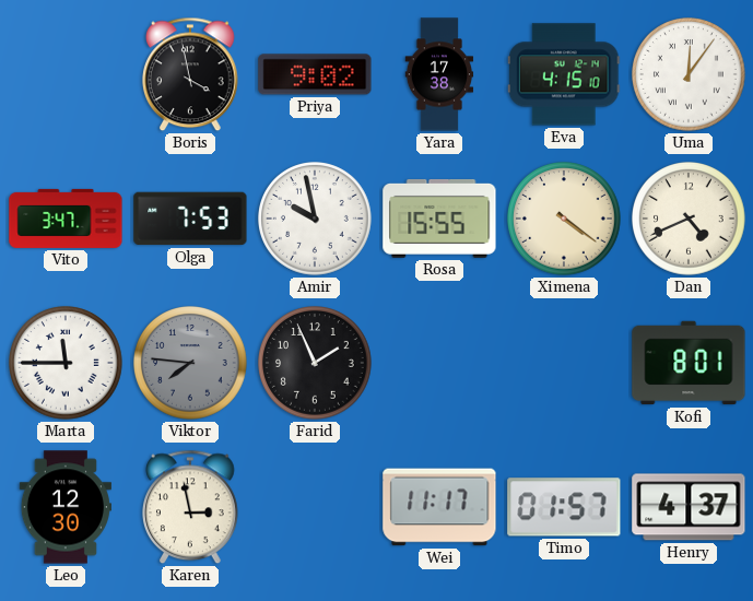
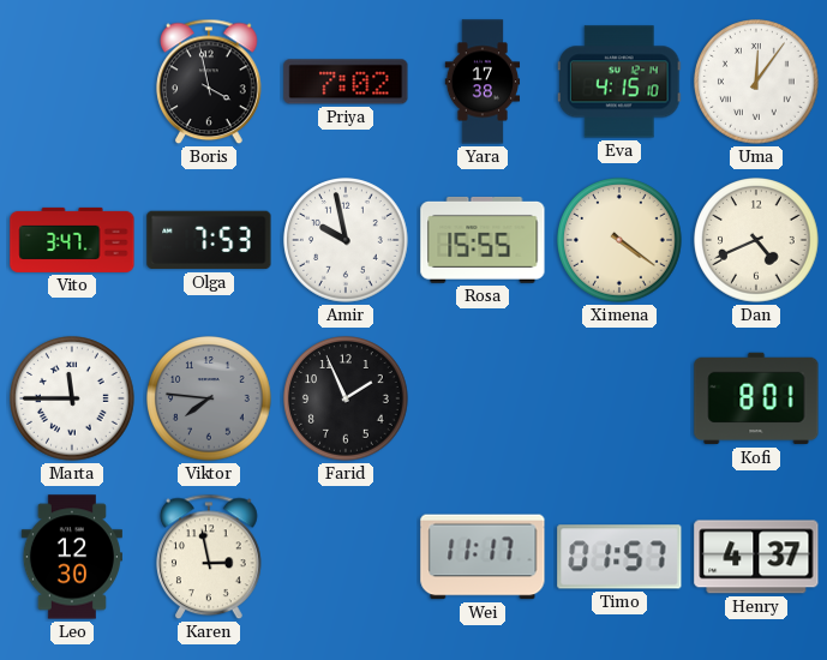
Priya: 9:02 -> 7:02 (346, 82)
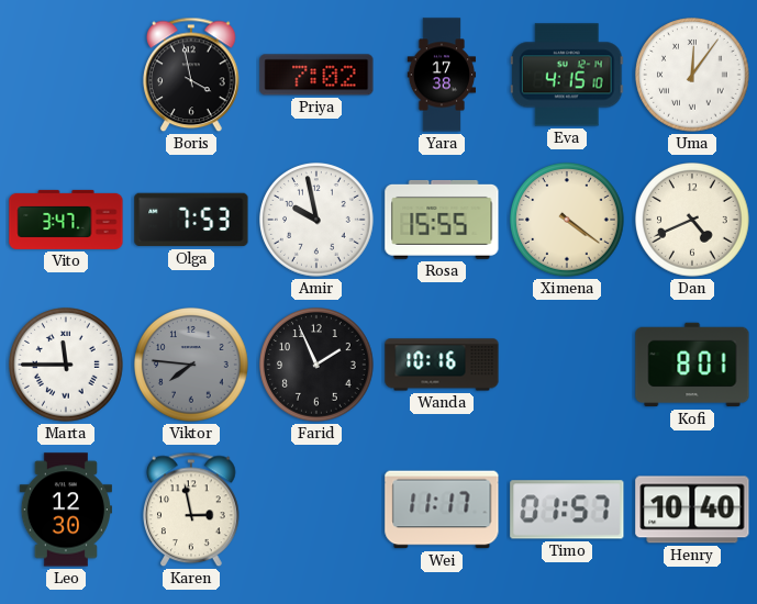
Wanda: none -> 10:16 (442, 365)
Henry: 4:37 -> 10:40 (692, 510)
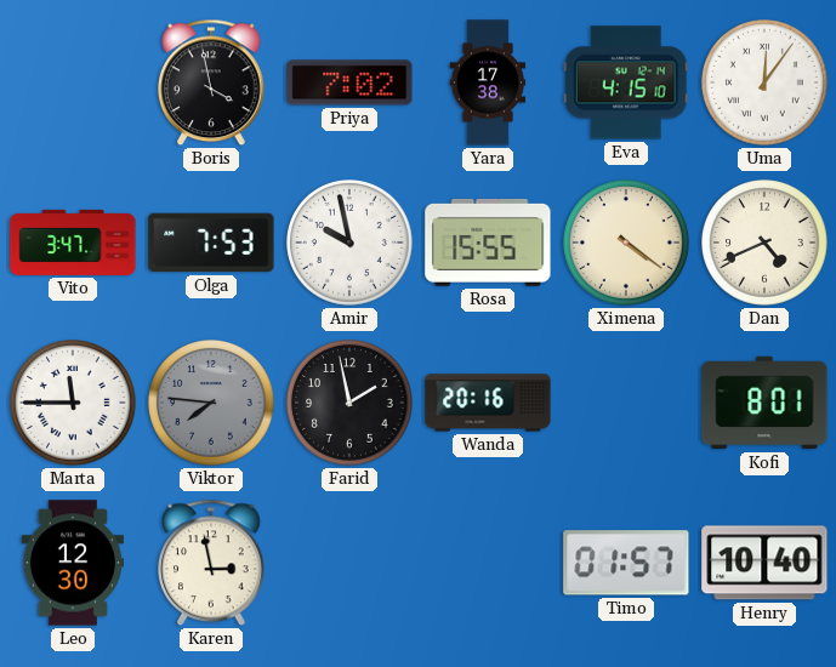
Farid: 1:56 -> 1:58 (351, 404)
Wanda: 10:16 -> 20:16 (488, 403)
Wei: 11:17 -> none (442, 510)
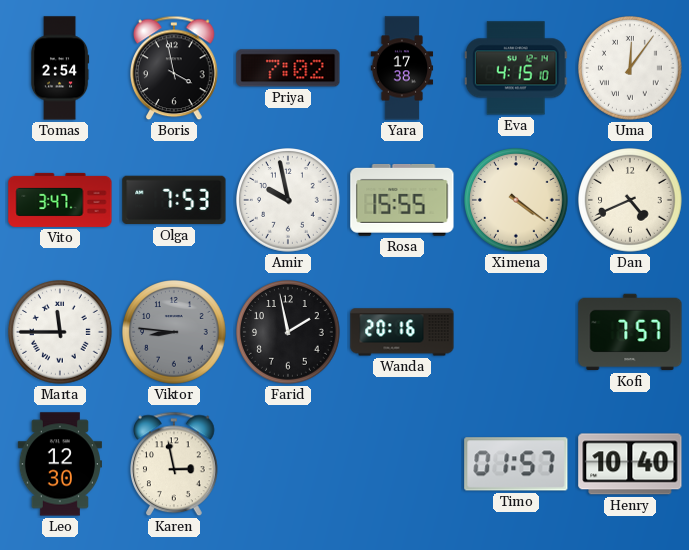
Tomas: none -> 2:54 (60, 68)
Viktor: 7:46 -> 8:46 (175, 333)
Kofi: 8:01 -> 7:57 (630, 332)
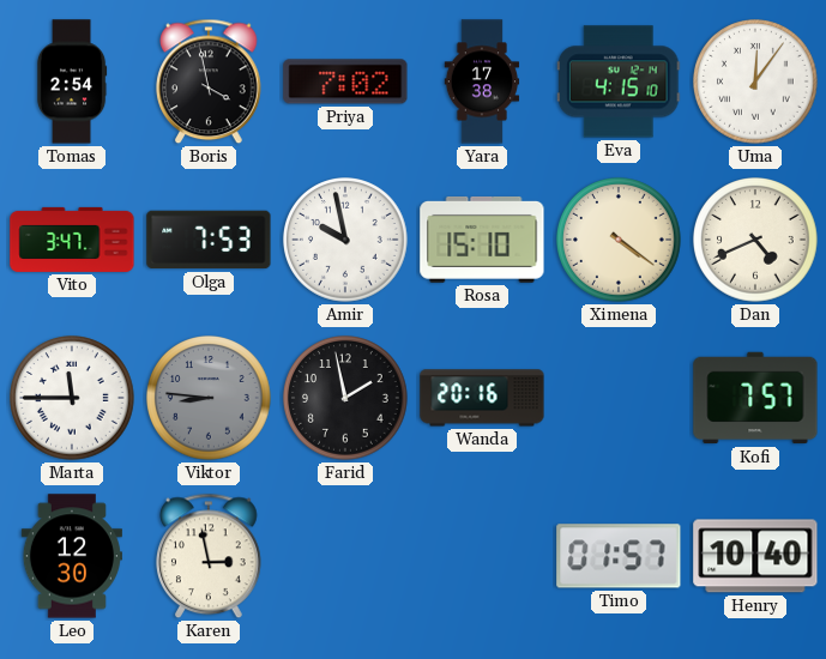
Rosa: 15:55 -> 15:10 (482, 240)
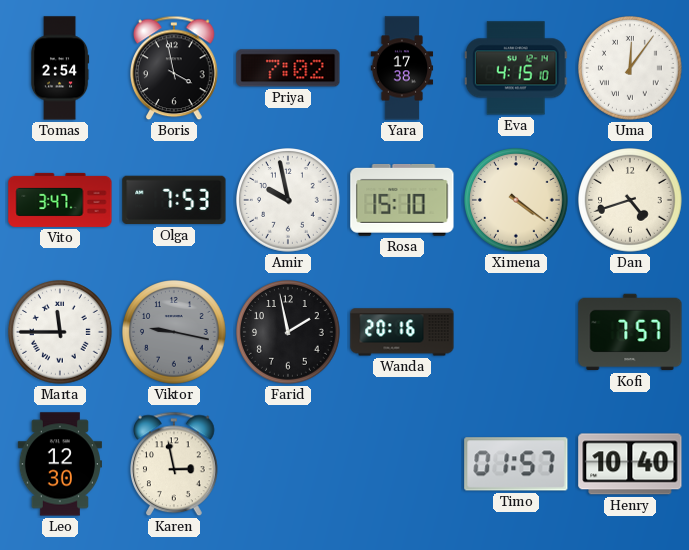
Dan: 4:41 -> 4:42 (631, 201)
Viktor: 8:46 -> 9:17 (175, 333)
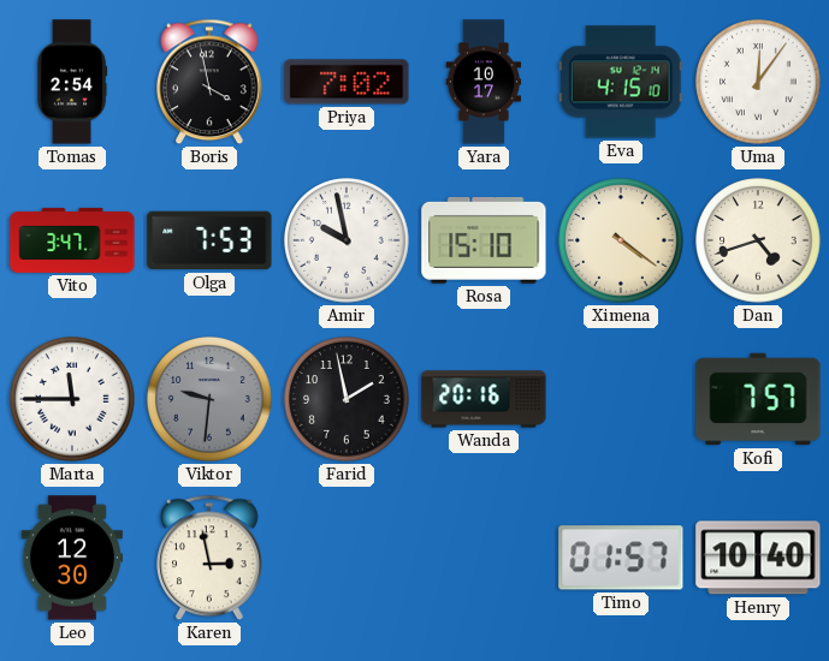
Yara: 17:38 -> 10:17 (484, 82)
Viktor: 9:17 -> 9:31 (211, 400)
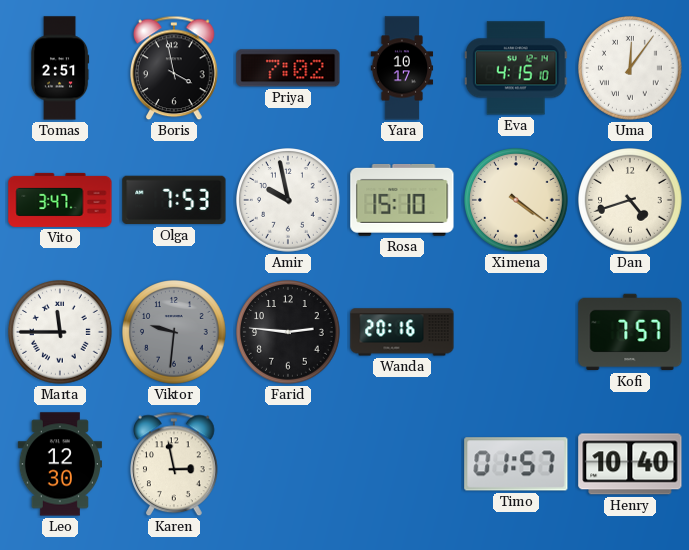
Tomas: 2:54 -> 2:51 (60, 68)
Farid: 1:58 -> 2:46 (289, 333)
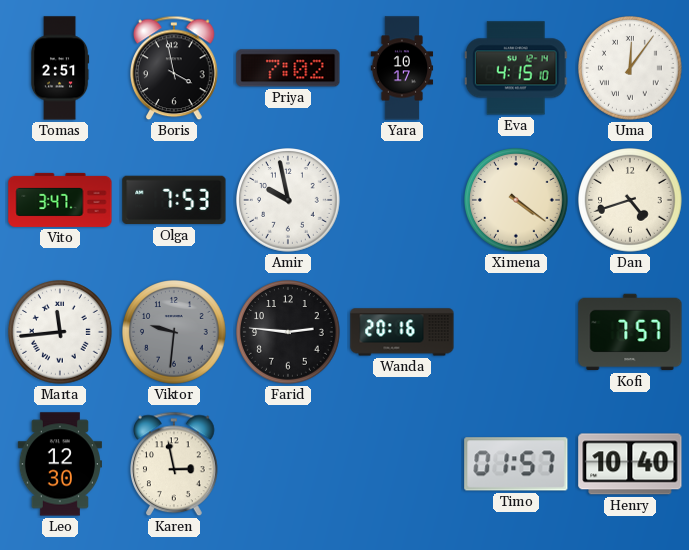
Rosa: 15:10 -> none (402, 200)
Marta: 11:45 -> 11:44 (61, 333)
